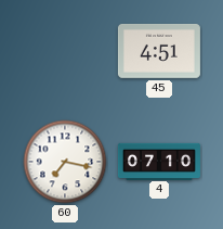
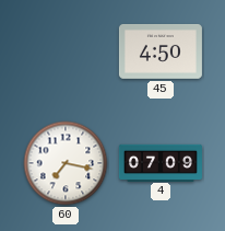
45: 4:51 -> 4:50 (161, 51)
4: 07:10 -> 07:09 (161, 162)
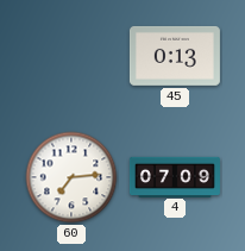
45: 4:50 -> 0:13 (175, 56)
60: 7:17 -> 7:14 (71, 177)
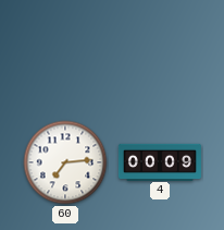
45: 0:13 -> none (175, 56)
4: 07:09 -> 00:09 (160, 161)
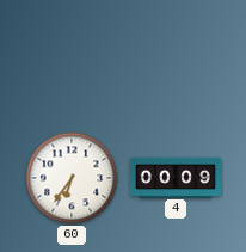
60: 7:14 -> 6:36 (72, 178)
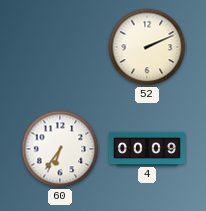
52: none -> 2:11 (147, 47)
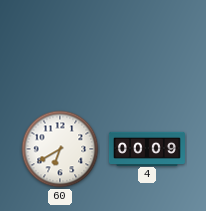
52: 2:11 -> none (147, 47)
60: 6:36 -> 6:40 (60, 149)
